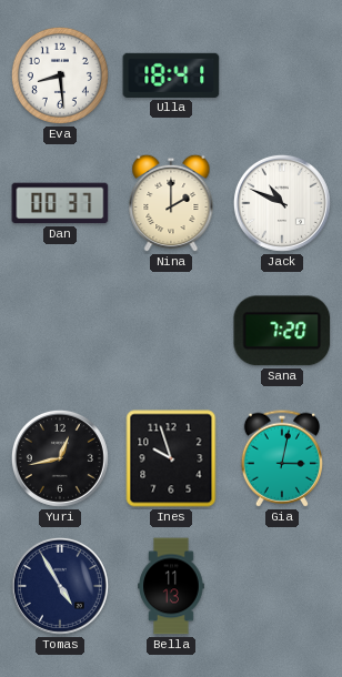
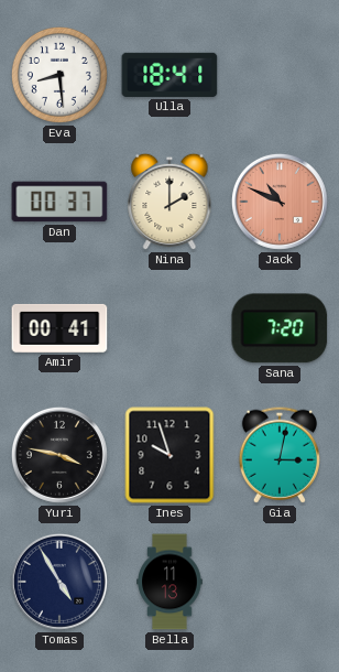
Jack dial: white -> salmon (280, 202)
Amir: none -> 00:41 (59, 328)
Yuri: 12:43 -> 3:47 (59, 455)
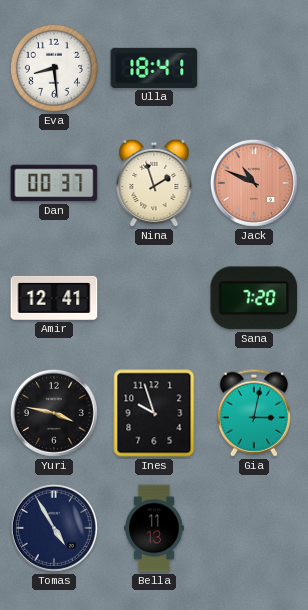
Nina: 2:00 -> 1:57 (154, 183)
Amir: 00:41 -> 12:41 (54, 298)
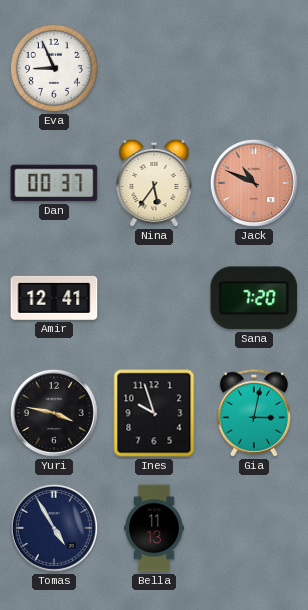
Eva: 8:29 -> 8:56 (54, 68)
Ulla: 18:41 -> none (154, 68)
Nina: 1:57 -> 5:36 (154, 183)
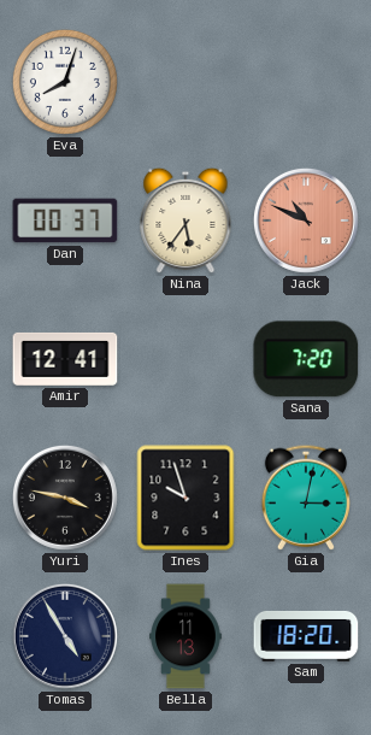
Eva: 8:56 -> 8:03 (65, 82)
Sam: none -> 18:20 (306, 636)
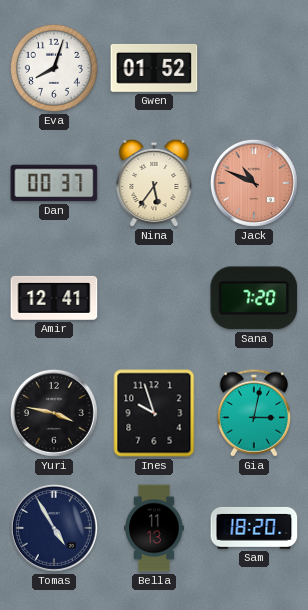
Gwen: none -> 01:52 (154, 68)
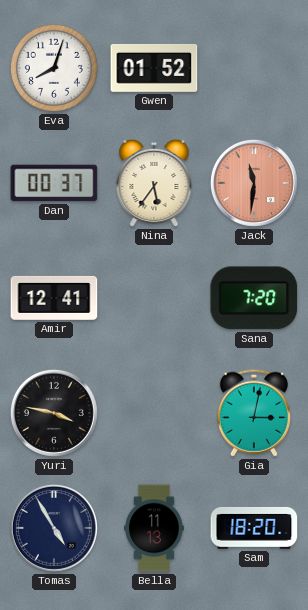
Jack: 10:49 -> 11:31 (254, 183)
Ines: 9:57 -> none (154, 413)
